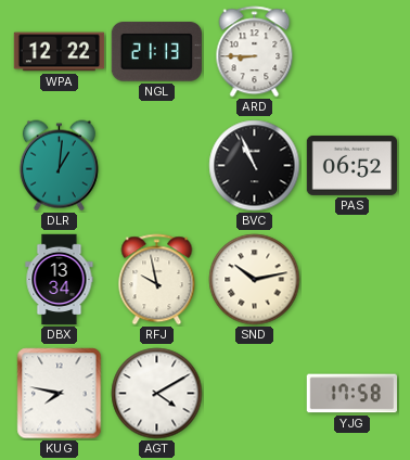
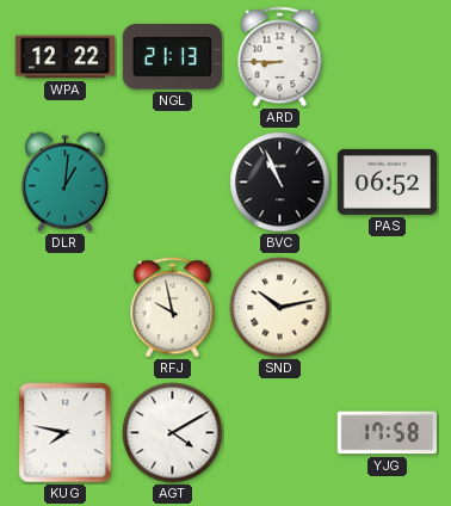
DBX: 13:34 -> none (60, 280)
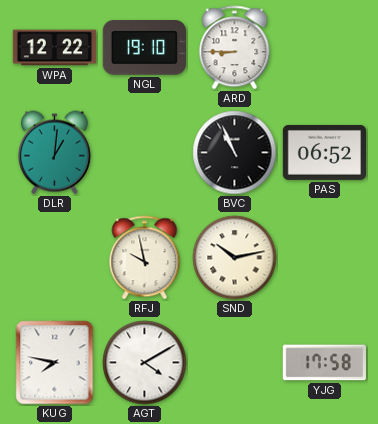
NGL: 21:13 -> 19:10 (144, 48)
